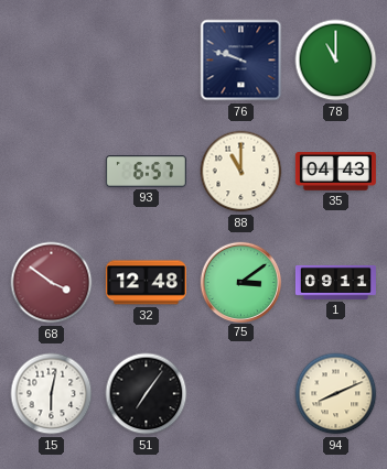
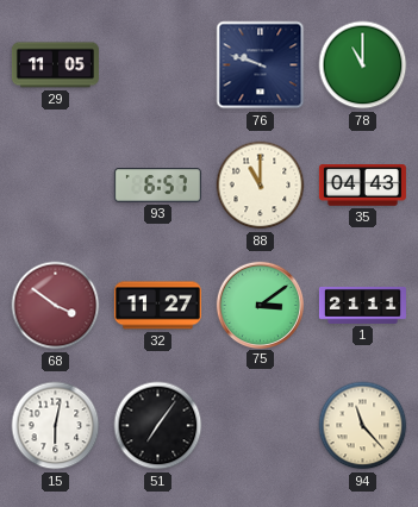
29: none -> 11:05 (55, 65)
32: 12:48 -> 11:27 (157, 306)
1: 09:11 -> 21:11 (362, 305)
94: 8:11 -> 11:23 (363, 426)
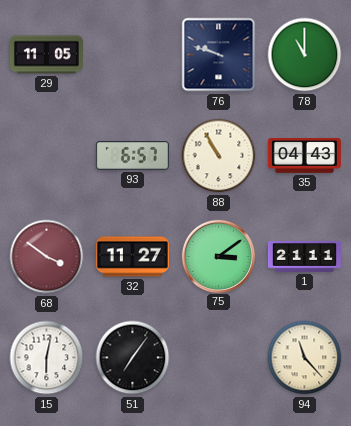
88: 11:00 -> 10:55 (219, 156)
